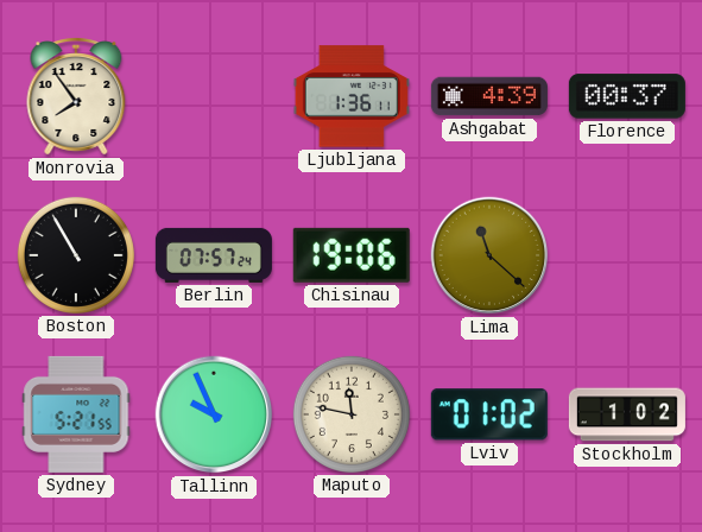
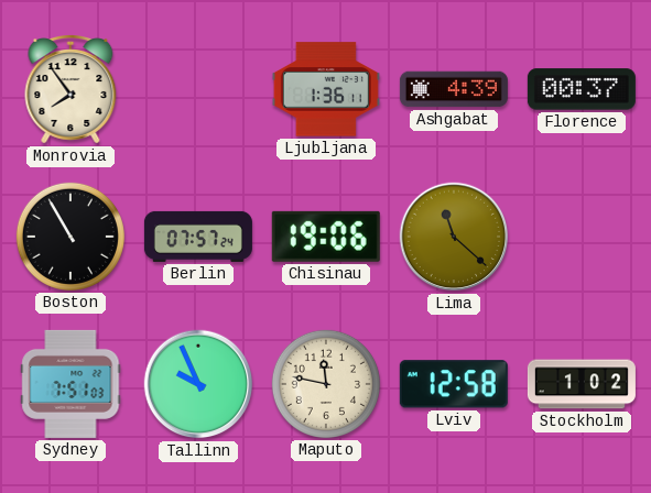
Sydney: 5:21 -> 7:51 (70, 384)
Lviv: 01:02 -> 12:58 (454, 384)
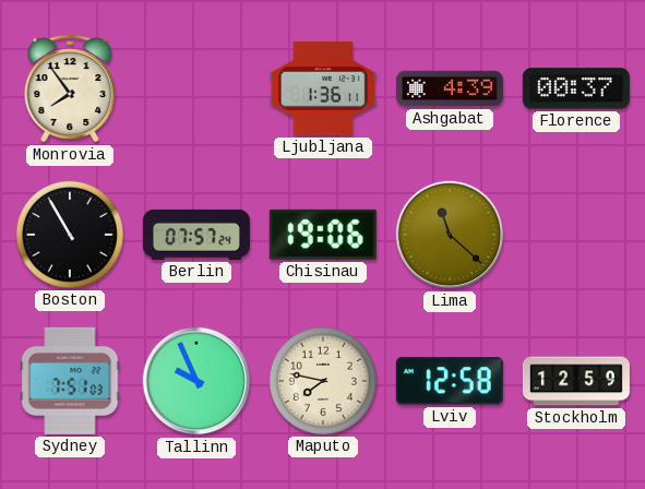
Maputo: 11:47 -> 7:47 (323, 381)
Stockholm: 1:02 -> 12:59 (576, 381)
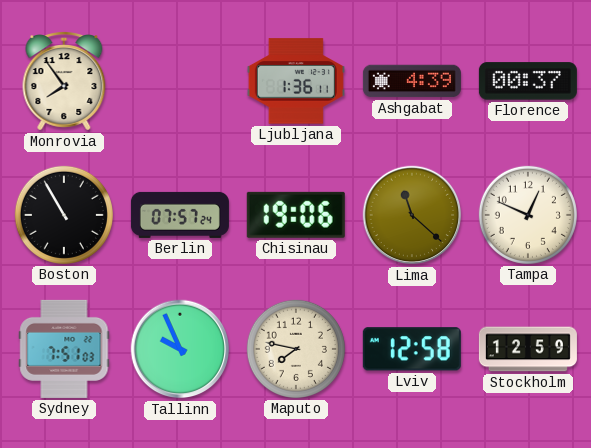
Tampa: none -> 12:49 (528, 215)
